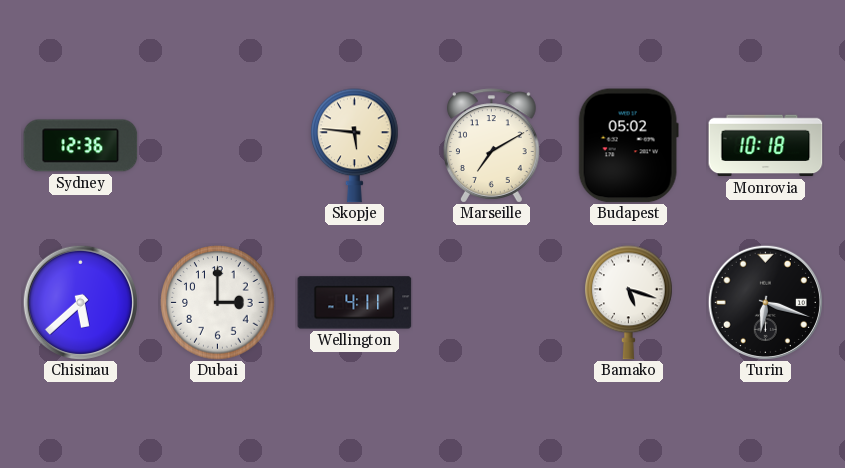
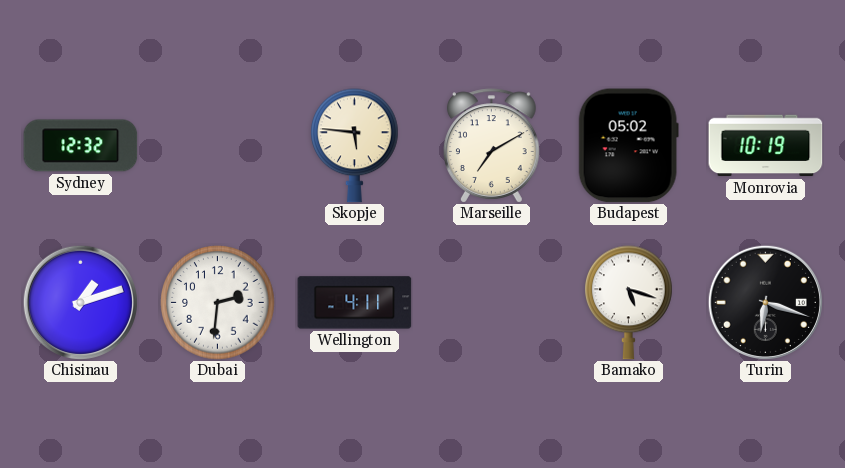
Sydney: 12:36 -> 12:32 (81, 146)
Monrovia: 10:18 -> 10:19 (766, 146)
Chisinau: 5:38 -> 1:12 (80, 302)
Dubai: 3:00 -> 2:31 (218, 303)
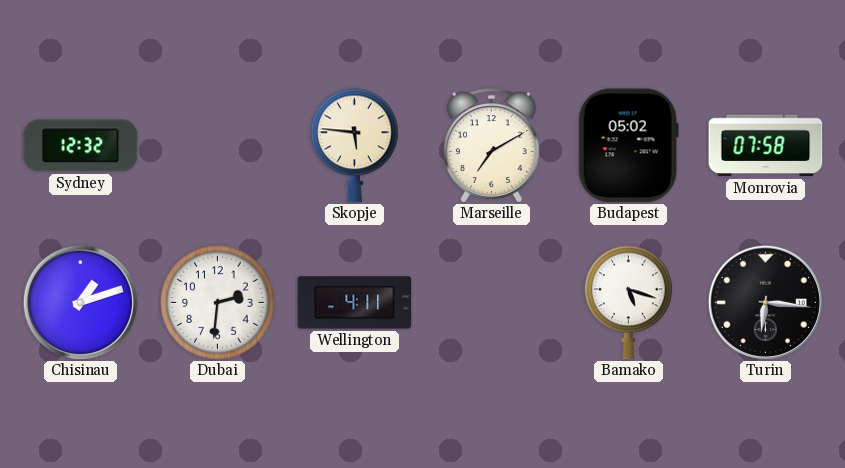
Monrovia: 10:19 -> 07:58 (766, 146)
Turin: 6:18 -> 6:16 (765, 302)
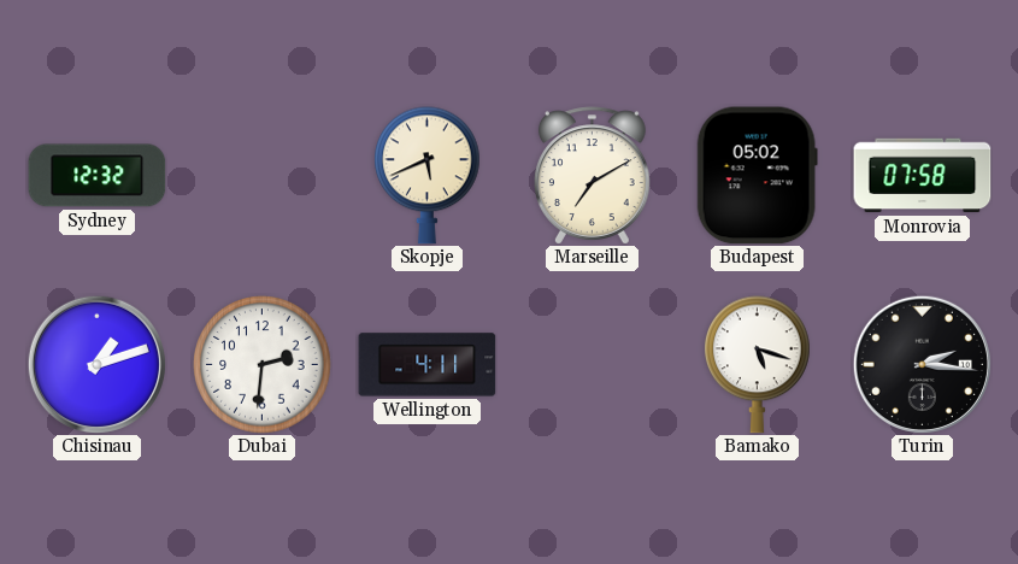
Skopje: 5:46 -> 5:41 (428, 176)
Turin: 6:16 -> 2:16 (922, 364)
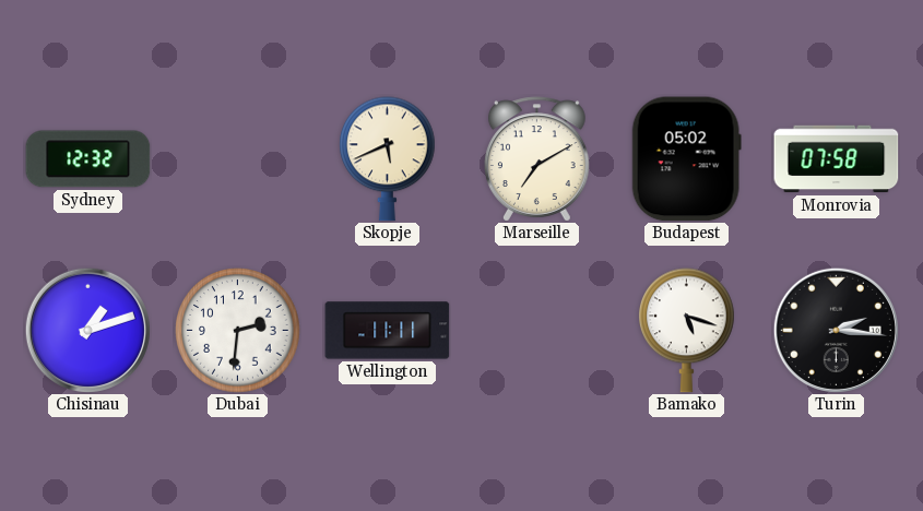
Wellington: 4:11 -> 11:11 (388, 331)
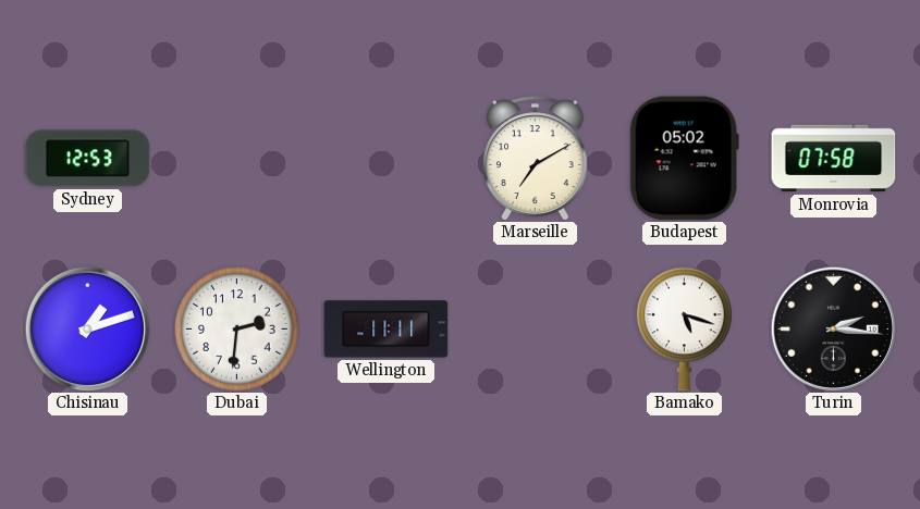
Sydney: 12:32 -> 12:53 (88, 159)
Skopje: 5:41 -> none (388, 159)
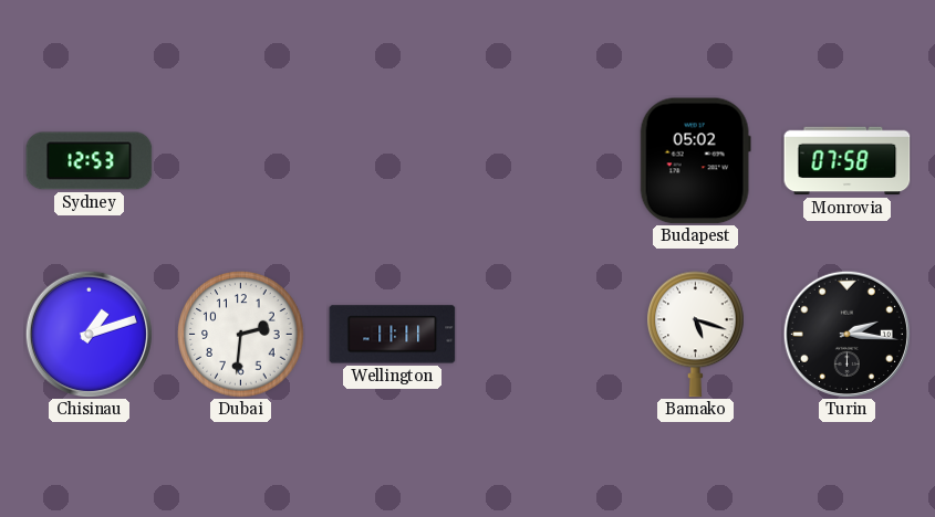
Marseille: 7:10 -> none (535, 159)
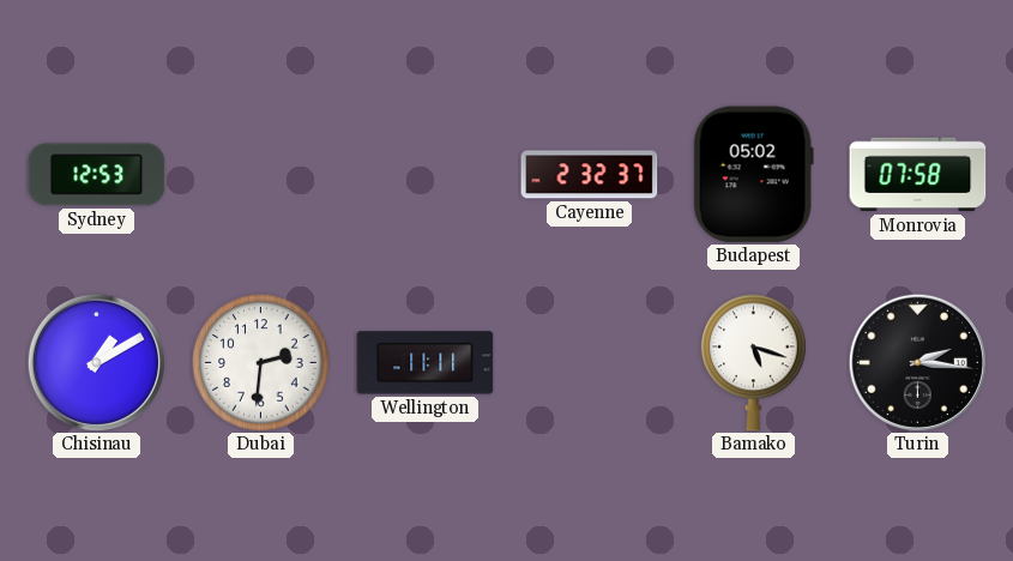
Cayenne: none -> 2:32 (590, 175)
Chisinau: 1:12 -> 1:10 (96, 362)
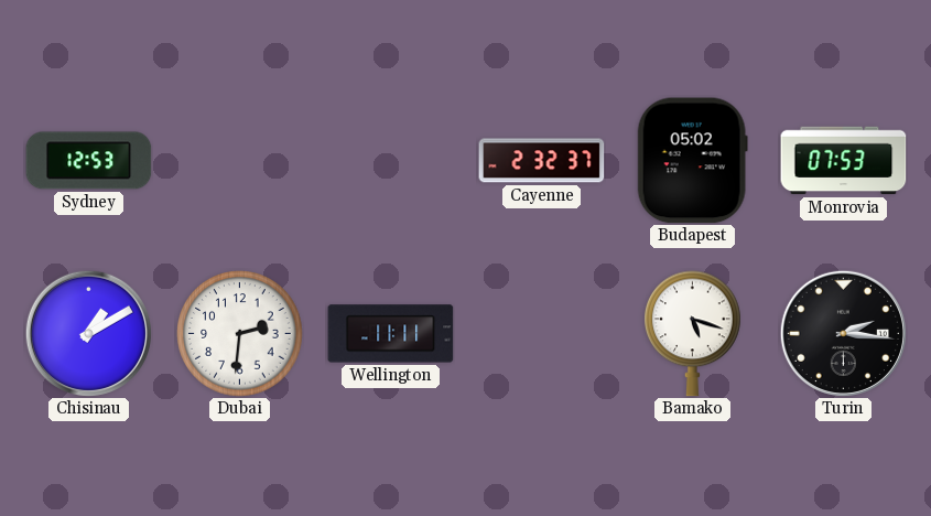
Monrovia: 07:58 -> 07:53 (844, 161)
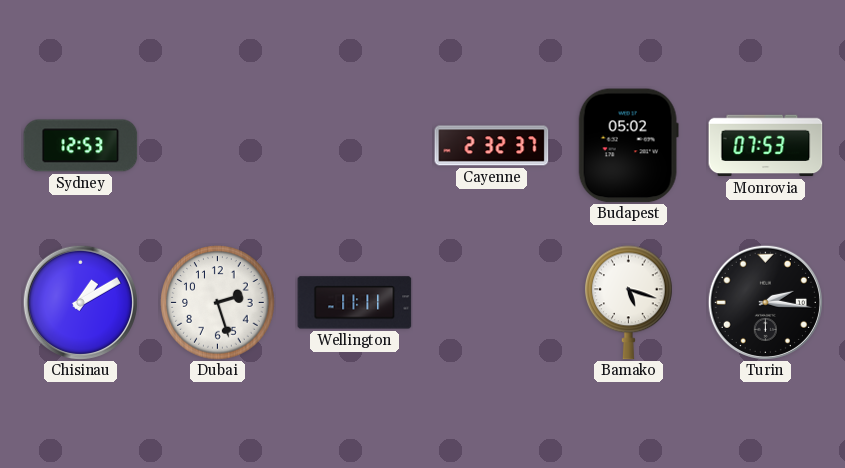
Dubai: 2:31 -> 2:27 (218, 303)
